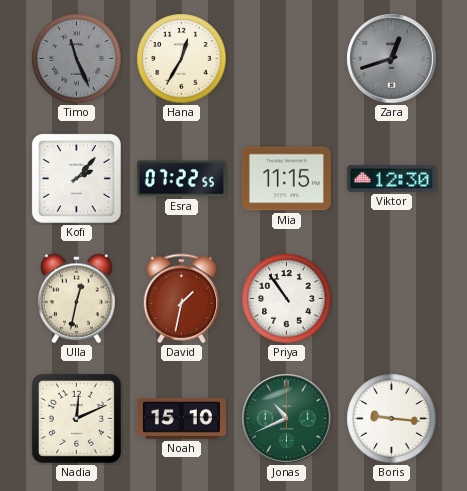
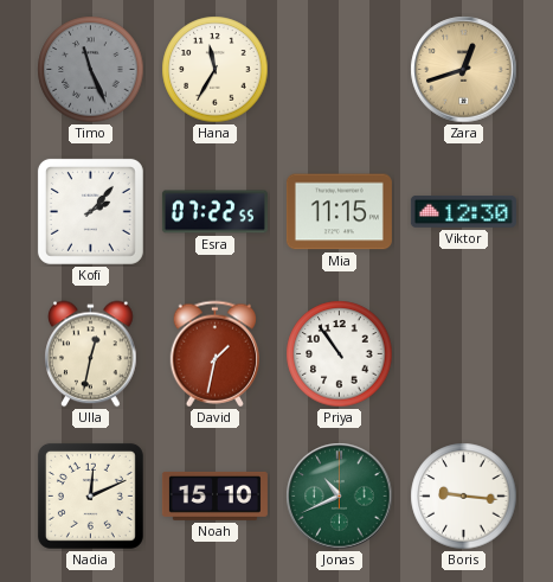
Hana: 12:35 -> 11:35 (216, 70)
Zara dial: grey -> champagne (464, 70)
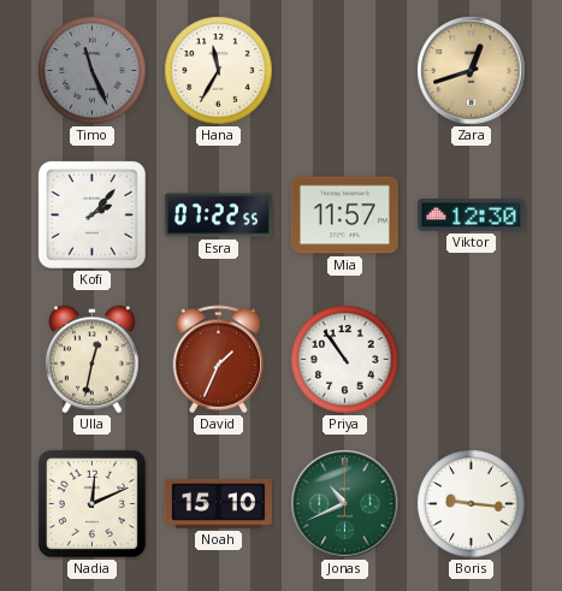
Mia: 11:15 -> 11:57 (344, 215)
David: 1:32 -> 1:34 (218, 360)
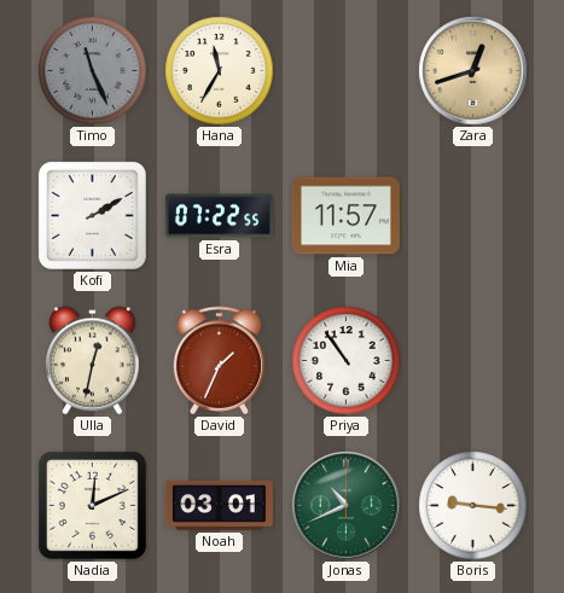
Kofi: 2:07 -> 2:10 (92, 215)
Viktor: 12:30 -> none (471, 215)
Noah: 15:10 -> 03:01 (219, 505)
